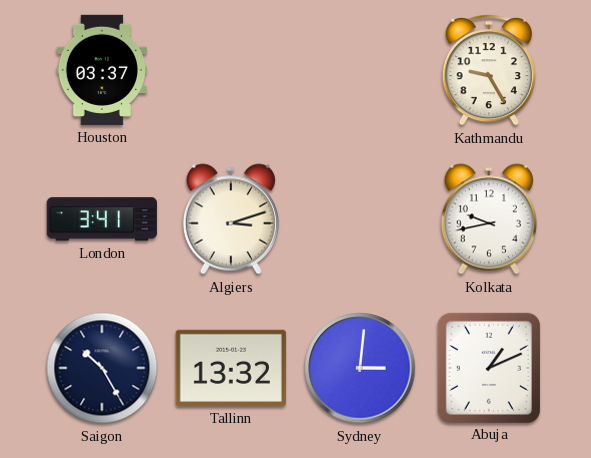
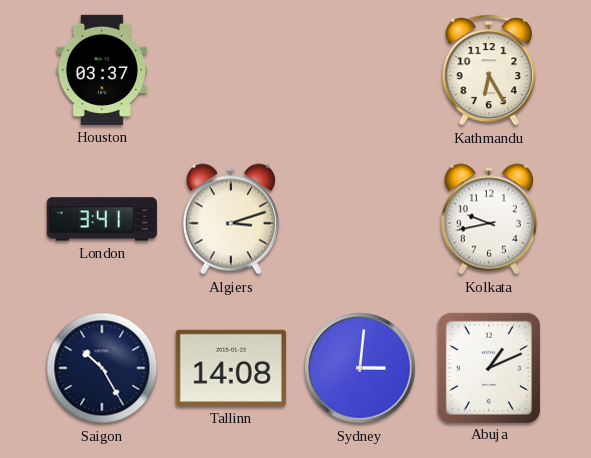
Kathmandu: 9:25 -> 6:25 (489, 71)
Tallinn: 13:32 -> 14:08 (231, 368)
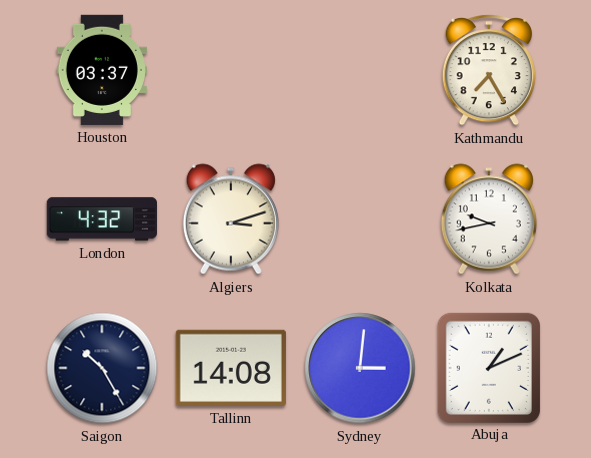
Kathmandu: 6:25 -> 7:25 (489, 71)
London: 3:41 -> 4:32 (102, 219)
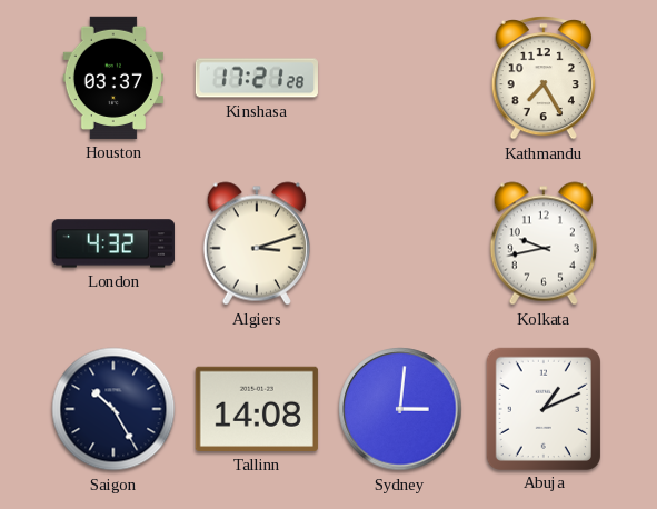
Kinshasa: none -> 17:21 (256, 78)
